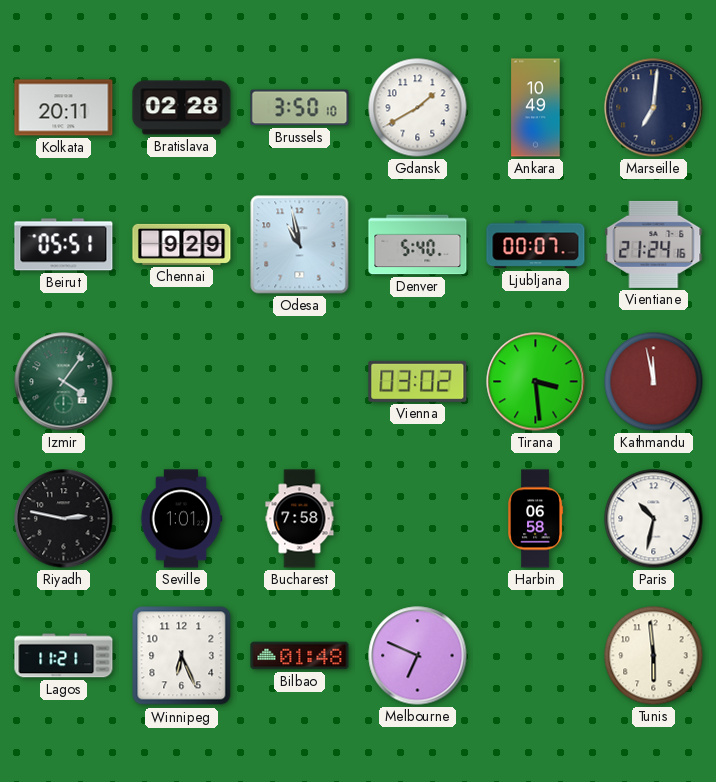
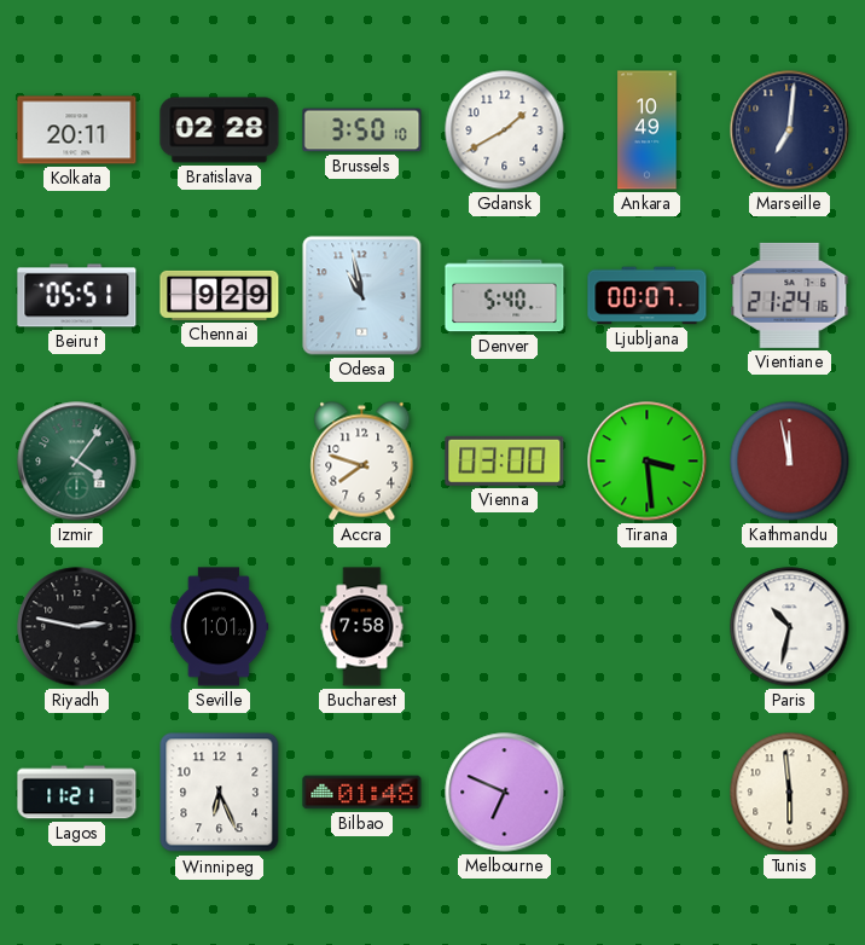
Accra: none -> 7:48 (362, 462)
Vienna: 03:02 -> 03:00 (505, 460)
Harbin: 06:58 -> none (536, 519)
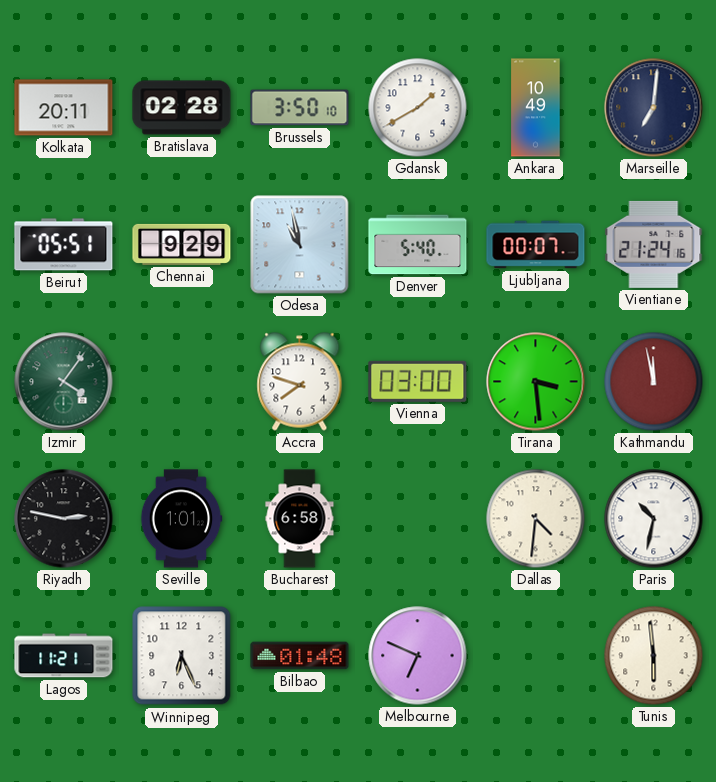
Bucharest: 7:58 -> 6:58 (300, 519)
Dallas: none -> 4:31 (536, 519)
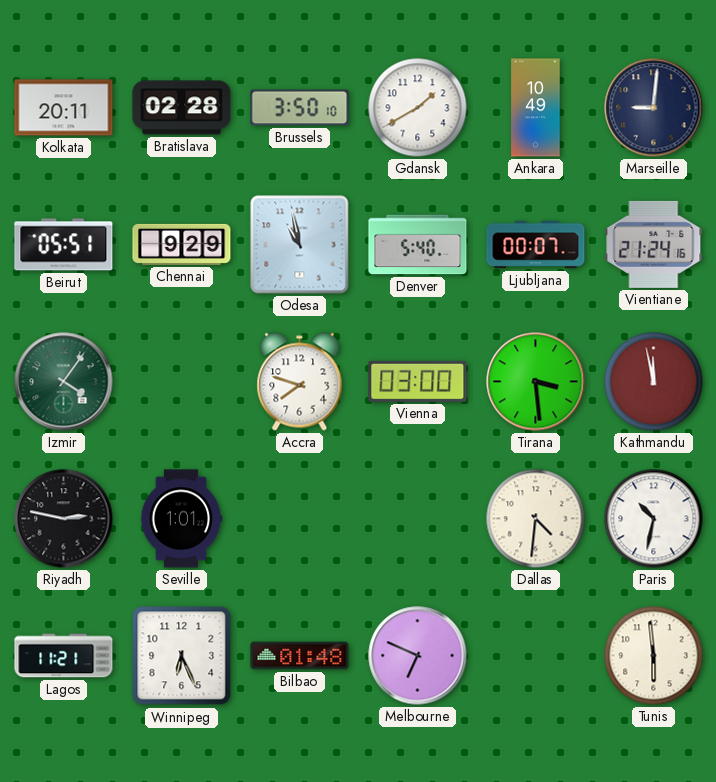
Marseille: 7:01 -> 9:01 (654, 108)
Bucharest: 6:58 -> none (300, 519)
